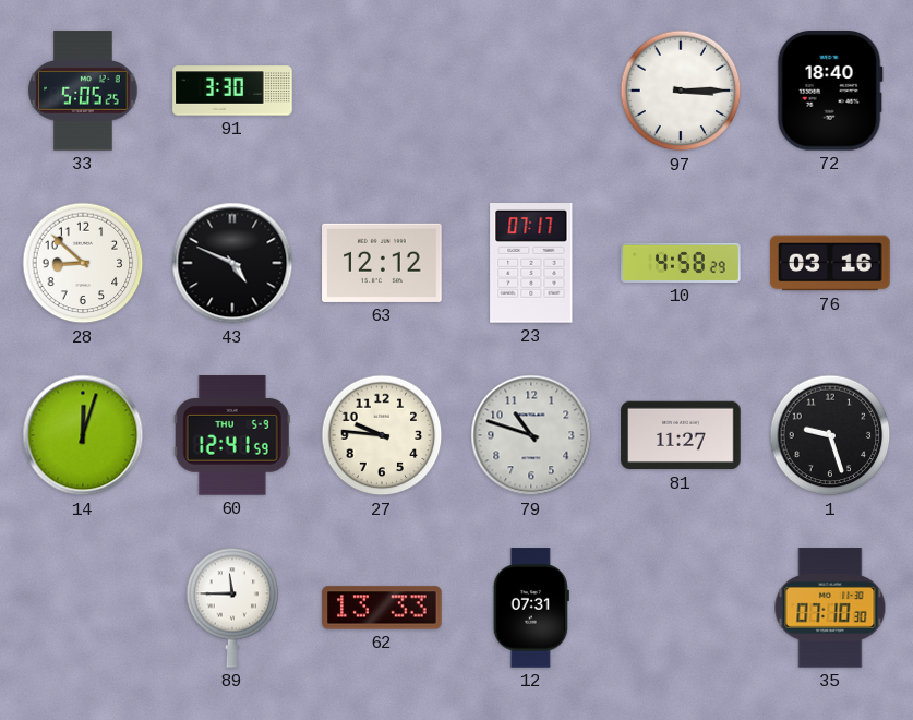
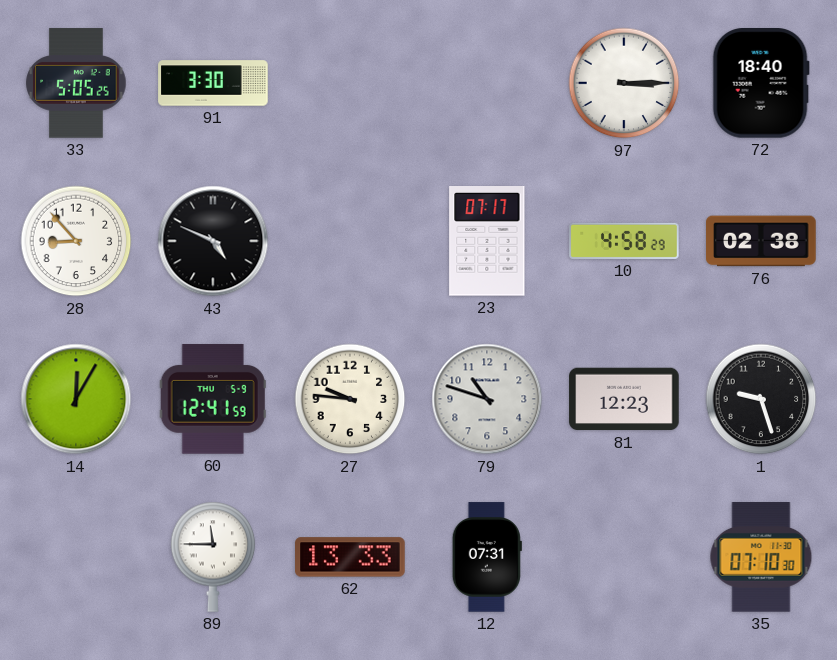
28: 8:52 -> 8:53 (76, 241)
63: 12:12 -> none (382, 263)
76: 03:16 -> 02:38 (761, 241)
14: 12:03 -> 12:05 (76, 399)
81: 11:27 -> 12:23 (624, 399)
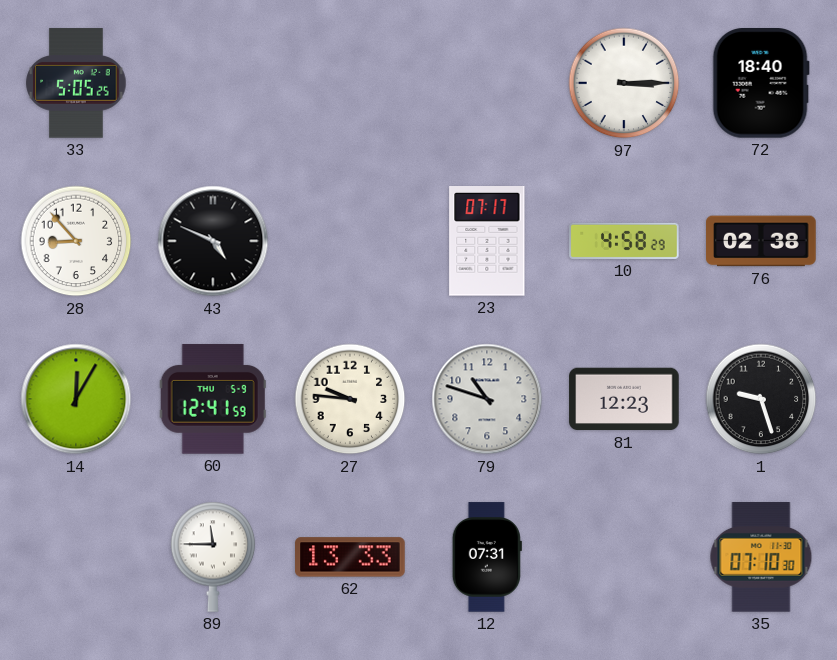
91: 3:30 -> none (213, 83)
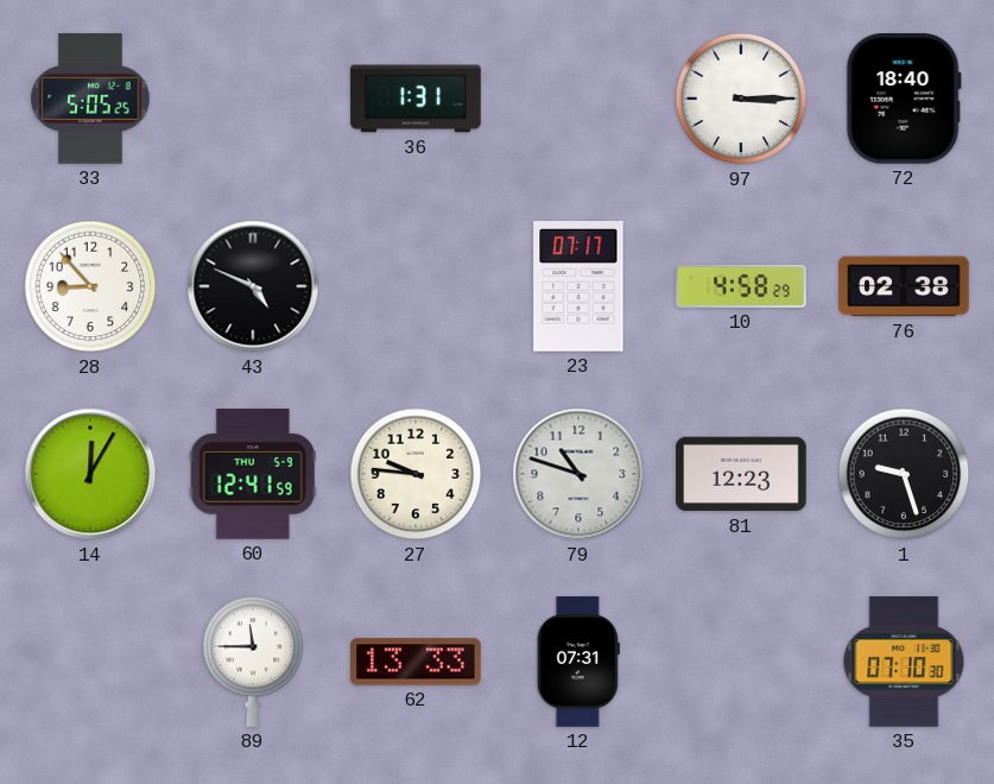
36: none -> 1:31 (416, 99)
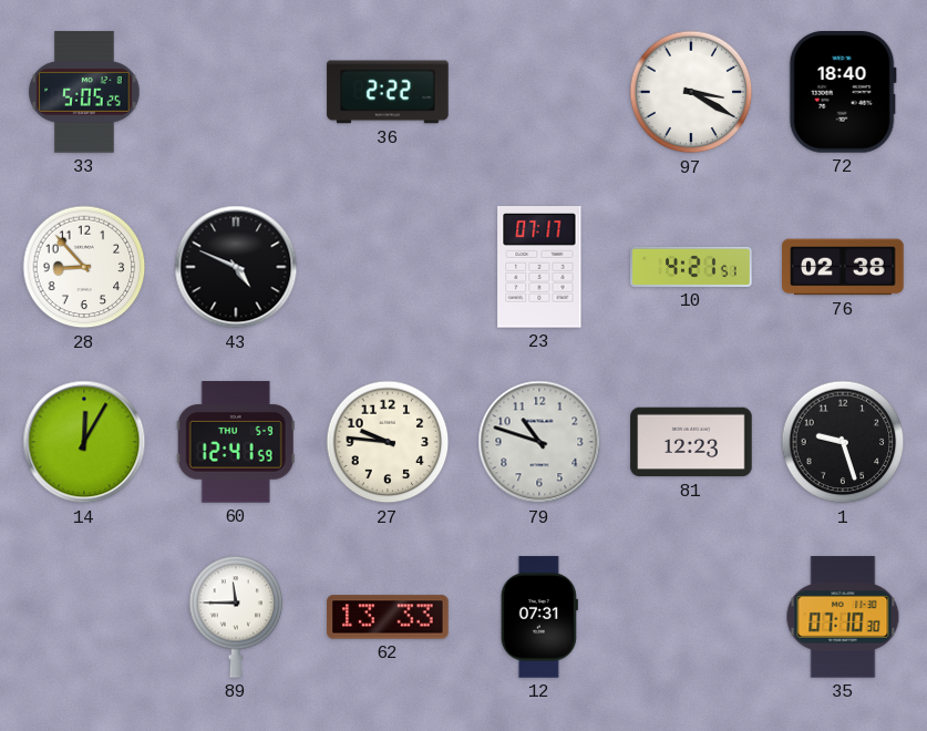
36: 1:31 -> 2:22 (388, 92)
97: 3:15 -> 3:20 (691, 92)
10: 4:58 -> 4:21 (691, 267)
